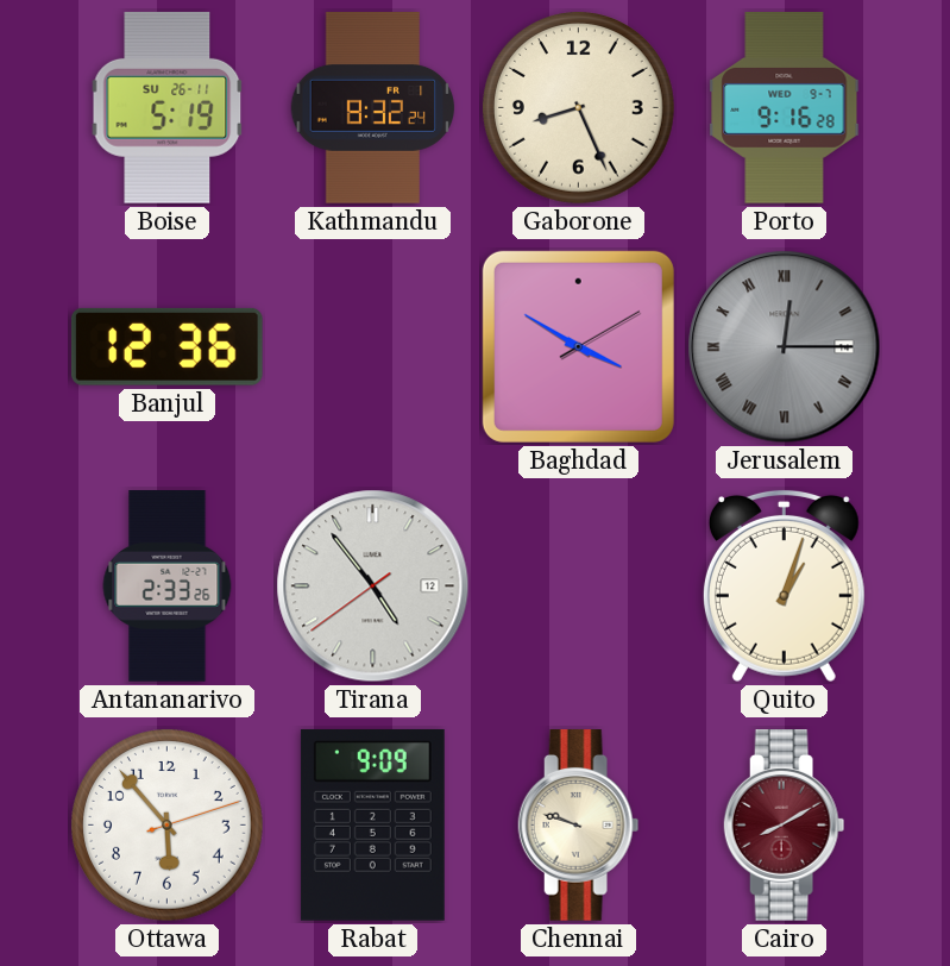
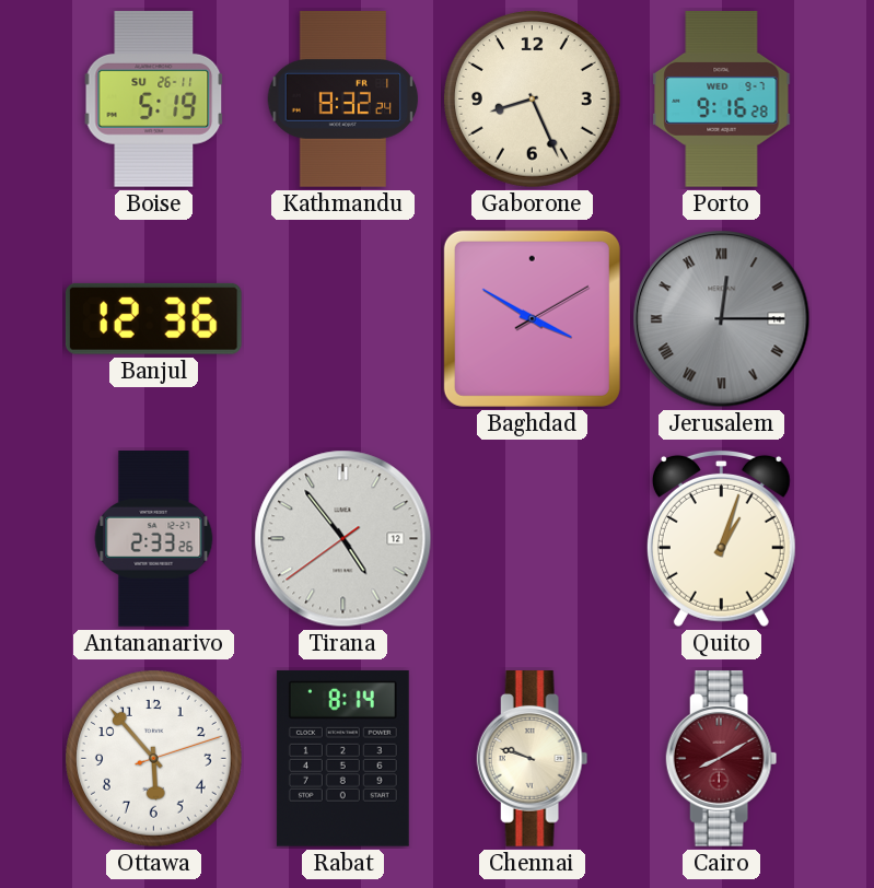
Rabat: 9:09 -> 8:14 (342, 758)
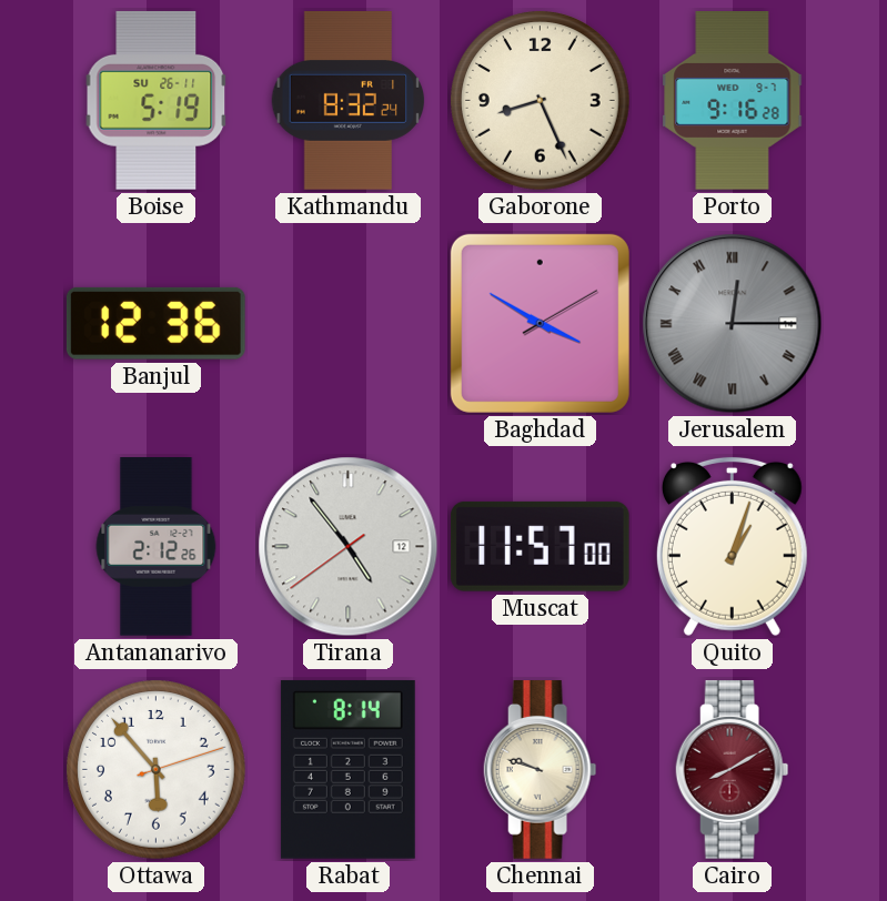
Antananarivo: 2:33 -> 2:12 (157, 547)
Muscat: none -> 11:57 (540, 546)
